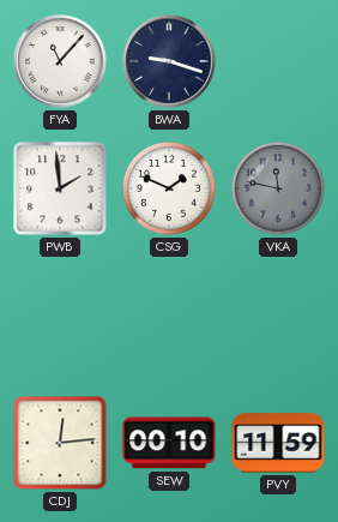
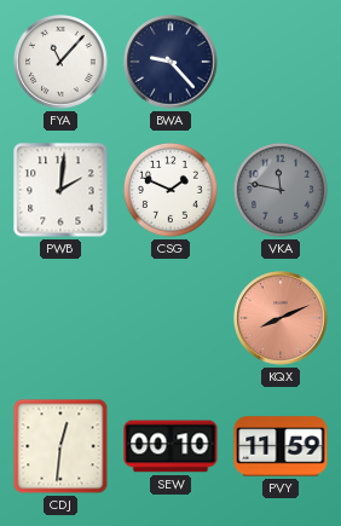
BWA: 9:18 -> 9:23 (170, 62)
PWB: 1:59 -> 2:01 (60, 190)
KQX: none -> 8:11 (281, 318)
CDJ: 12:14 -> 12:31 (60, 446)
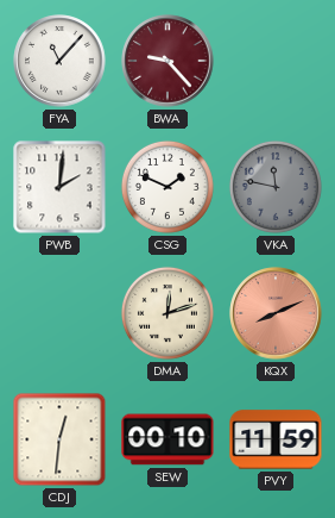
BWA dial: navy -> burgundy (167, 61)
DMA: none -> 12:12 (167, 313)
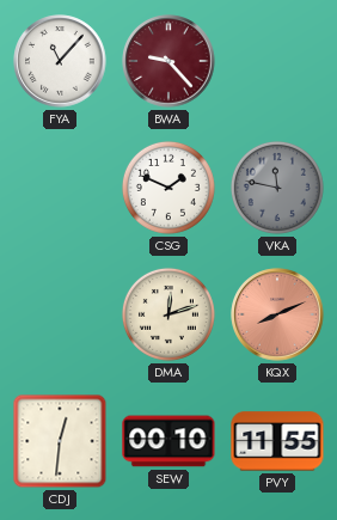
PWB: 2:01 -> none (59, 187)
PVY: 11:59 -> 11:55 (277, 441)
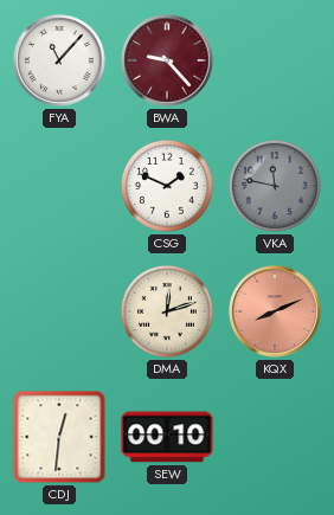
PVY: 11:55 -> none (277, 441)
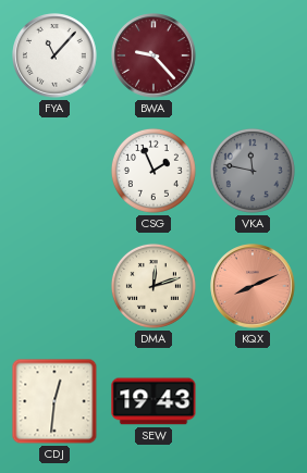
CSG: 1:49 -> 1:56 (153, 171)
SEW: 00:10 -> 19:43 (153, 401)
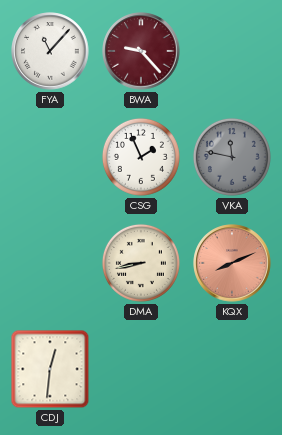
DMA: 12:12 -> 8:43 (141, 263)
SEW: 19:43 -> none (153, 401)
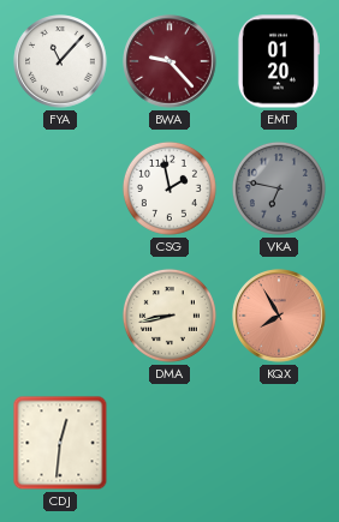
EMT: none -> 01:20 (278, 61)
CSG: 1:56 -> 1:58 (169, 188)
VKA: 11:47 -> 6:47 (279, 188)
KQX: 8:11 -> 7:55 (279, 316)
